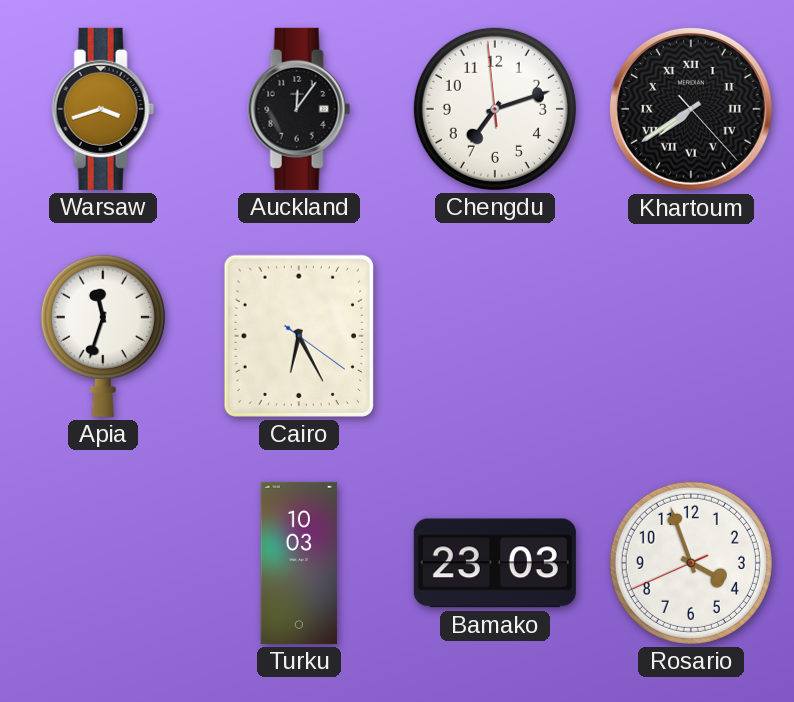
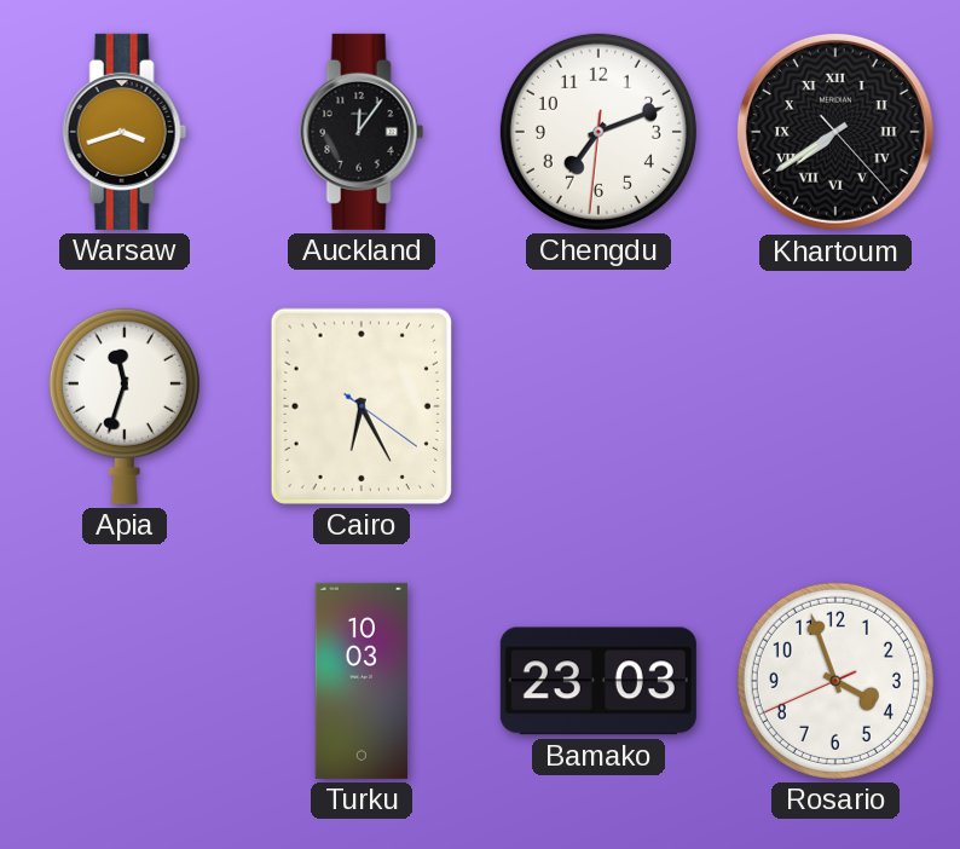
Chengdu: 7:11:59 -> 7:11:31 (598, 132)
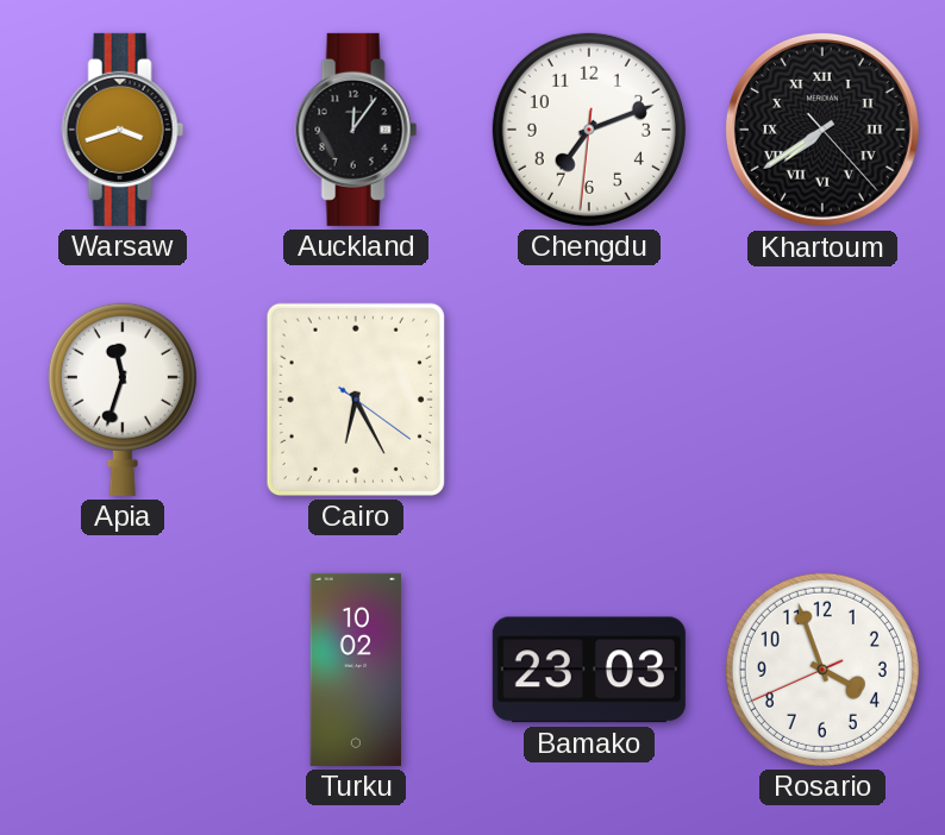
Turku: 10:03 -> 10:02 (356, 670)
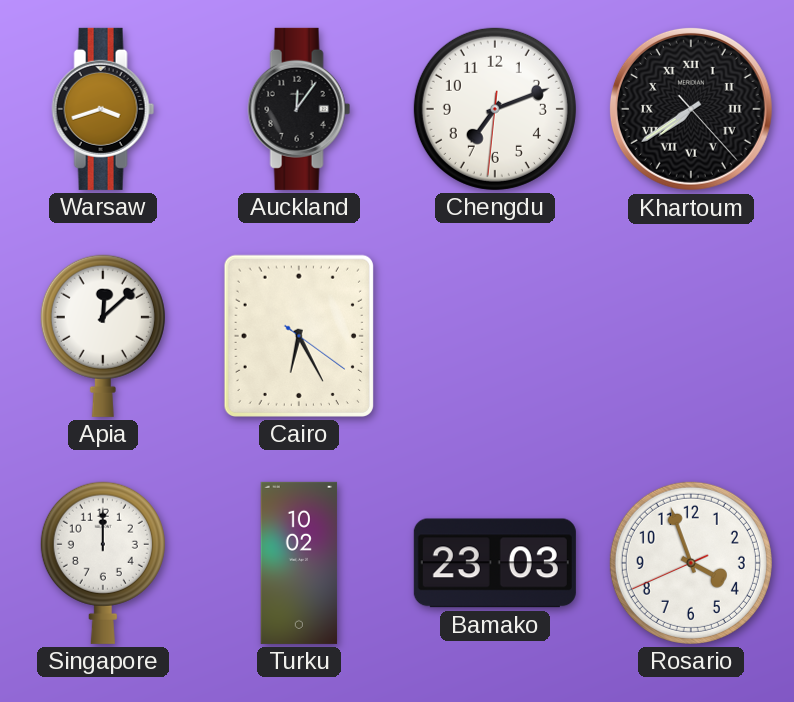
Apia: 11:33 -> 12:08 (103, 336)
Singapore: none -> 12:00 (103, 563)
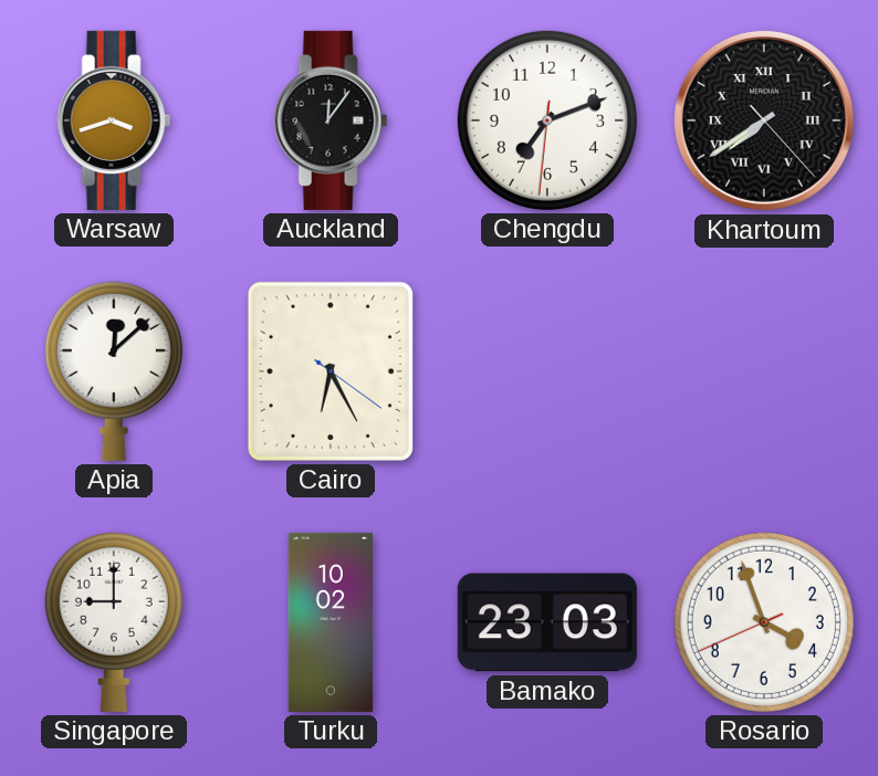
Singapore: 12:00 -> 9:00 (114, 622)
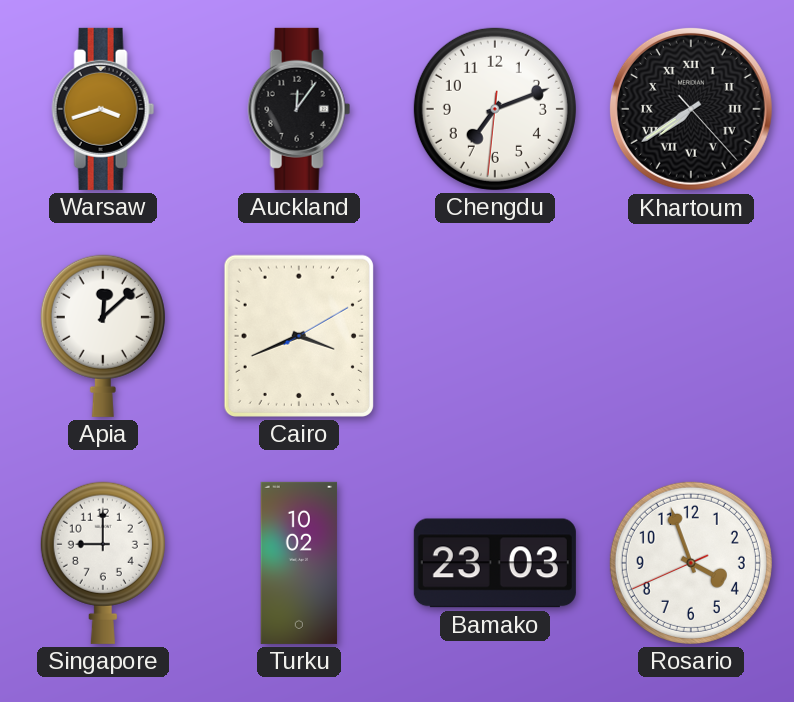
Cairo: 6:25 -> 3:41 (299, 336)
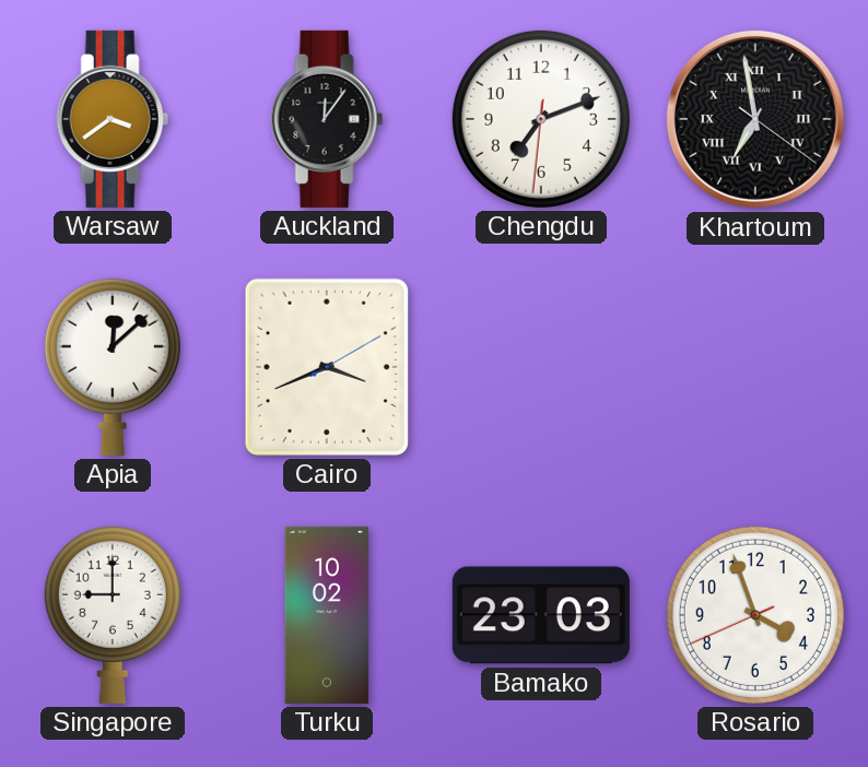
Warsaw: 3:42 -> 3:39 (113, 119)
Khartoum: 7:39 -> 6:58 (755, 119)
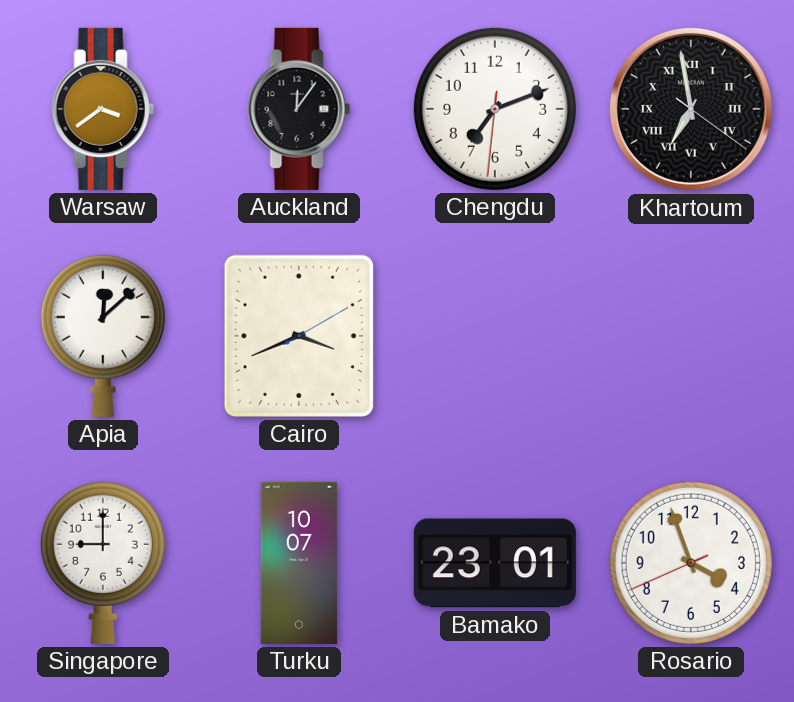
Turku: 10:02 -> 10:07 (299, 563)
Bamako: 23:03 -> 23:01 (495, 563)
